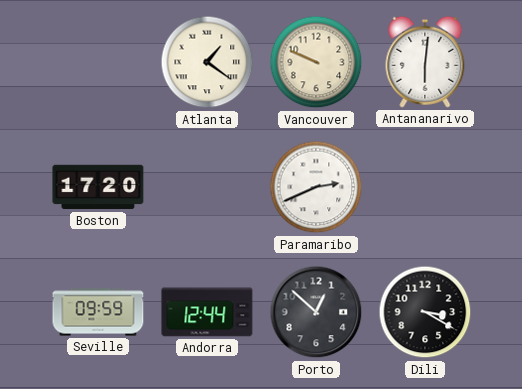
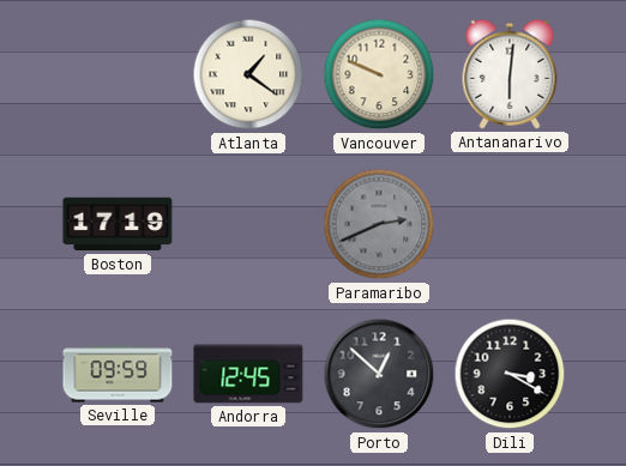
Boston: 17:20 -> 17:19 (118, 224)
Paramaribo dial: white -> grey (379, 224)
Andorra: 12:44 -> 12:45 (248, 374)
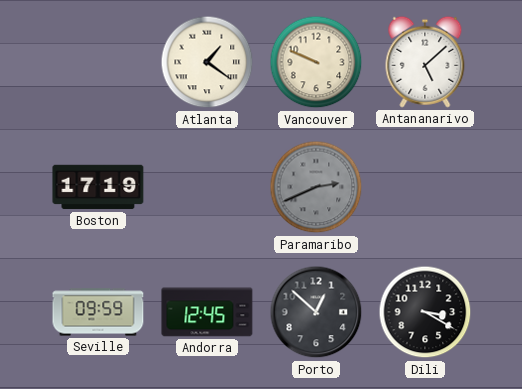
Antananarivo: 6:01 -> 5:08 (425, 62)
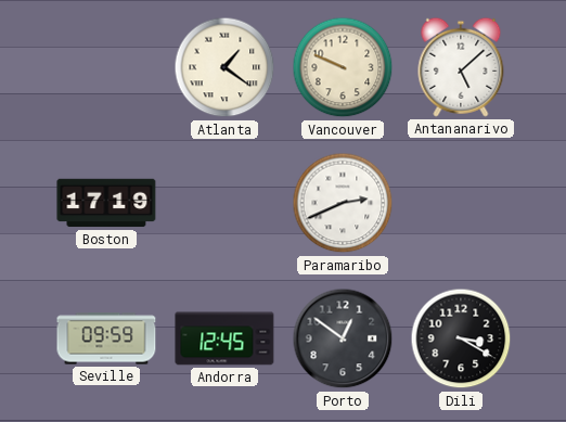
Paramaribo dial: grey -> white (343, 203)
Porto: 12:52 -> 12:51 (343, 338)
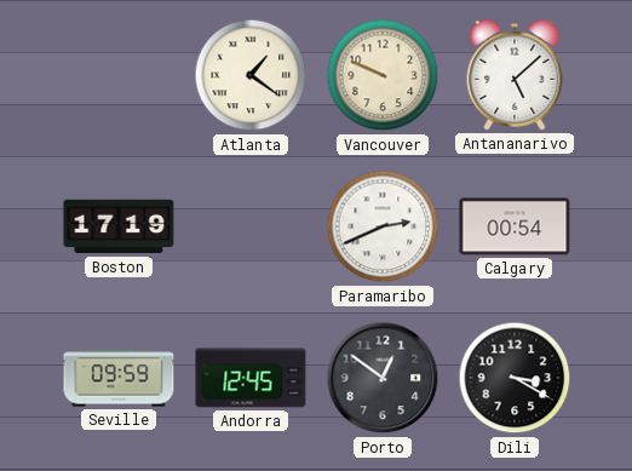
Calgary: none -> 00:54 (515, 226)
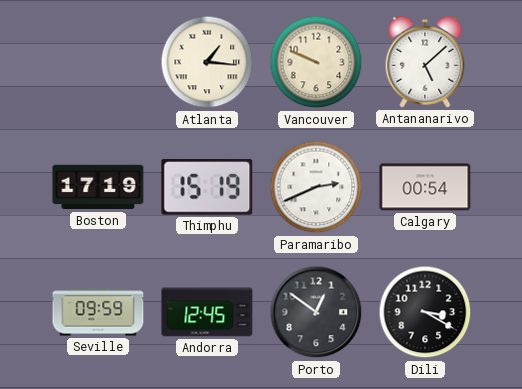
Atlanta: 1:21 -> 1:16 (207, 62)
Thimphu: none -> 15:19 (207, 188)
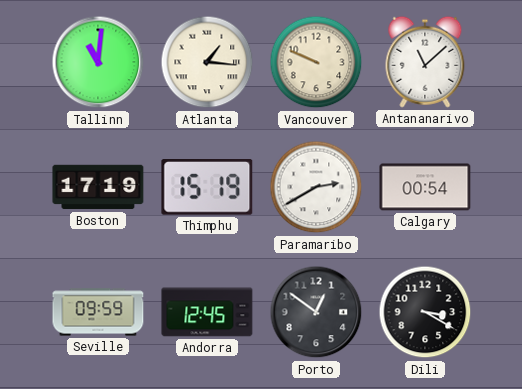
Tallinn: none -> 11:01 (98, 62)
Antananarivo: 5:08 -> 11:08 (425, 62)
Paramaribo: 2:41 -> 2:40 (316, 187)
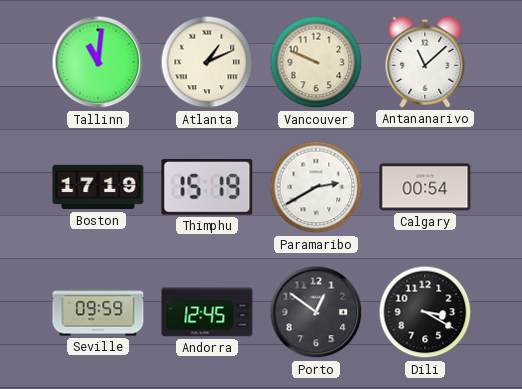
Atlanta: 1:16 -> 1:11 (207, 62)
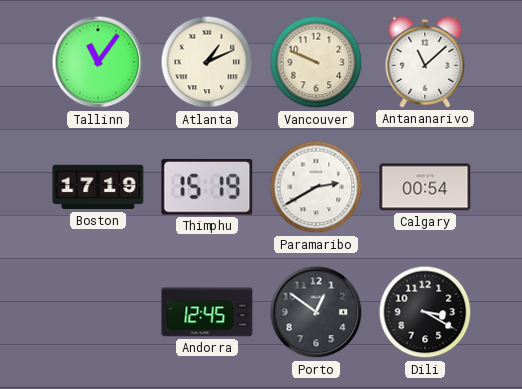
Tallinn: 11:01 -> 11:06 (98, 62)
Seville: 09:59 -> none (98, 312)
